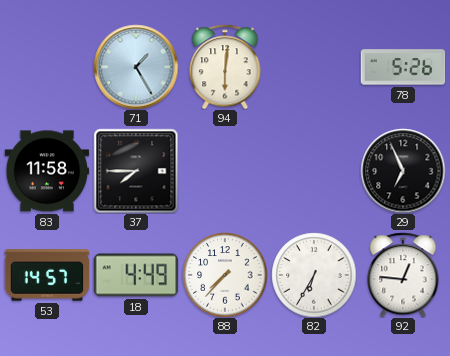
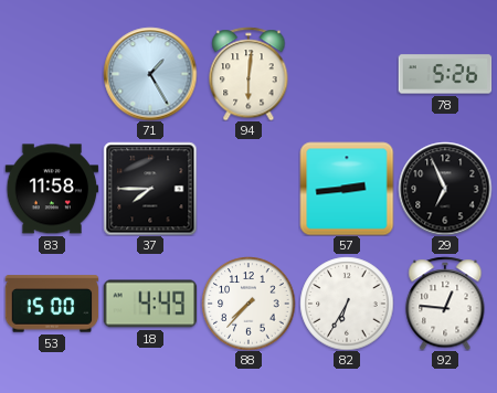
57: none -> 2:44 (347, 189)
53: 14:57 -> 15:00 (52, 304)
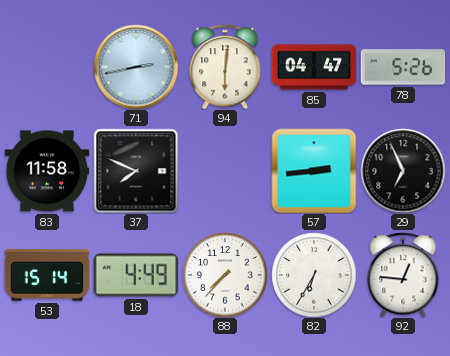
71: 1:25 -> 2:43 (136, 67)
85: none -> 04:47 (314, 67)
37: 7:45 -> 7:49 (136, 171)
53: 15:00 -> 15:14 (47, 275)
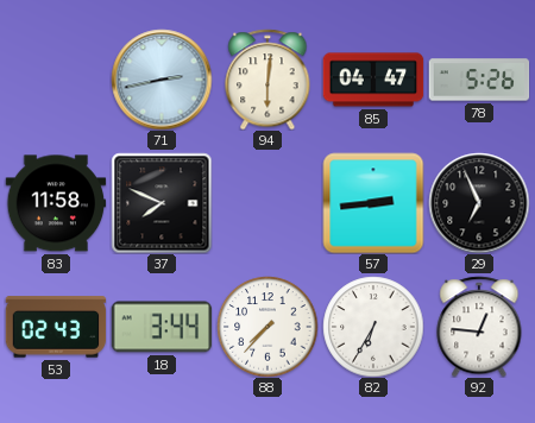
53: 15:14 -> 02:43 (56, 327)
18: 4:49 -> 3:44 (162, 327)
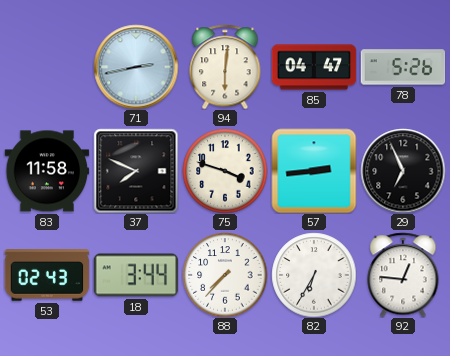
75: none -> 3:48 (225, 171)
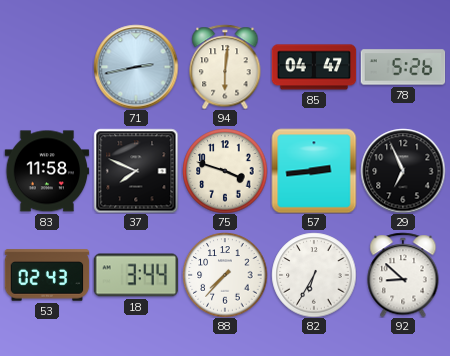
92: 12:46 -> 8:52 (403, 275)
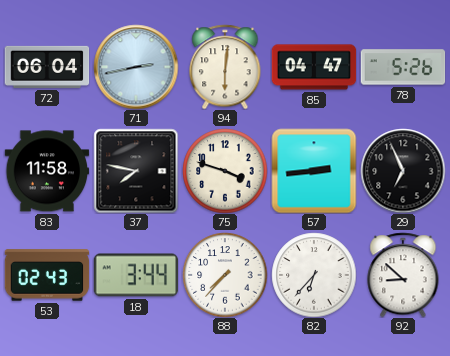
72: none -> 06:04 (47, 67)
37: 7:49 -> 7:47 (136, 171)
82: 6:35 -> 6:37 (314, 275)
